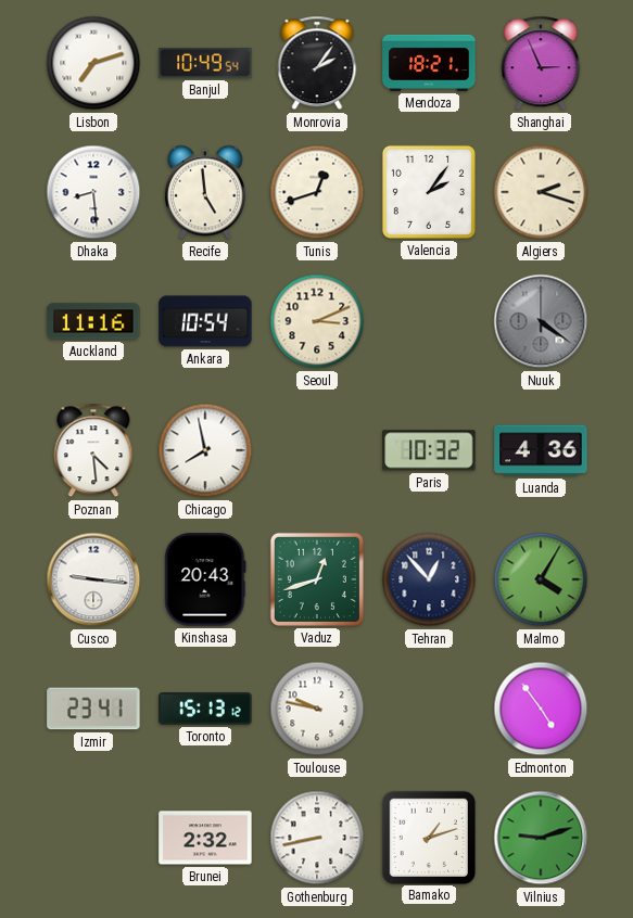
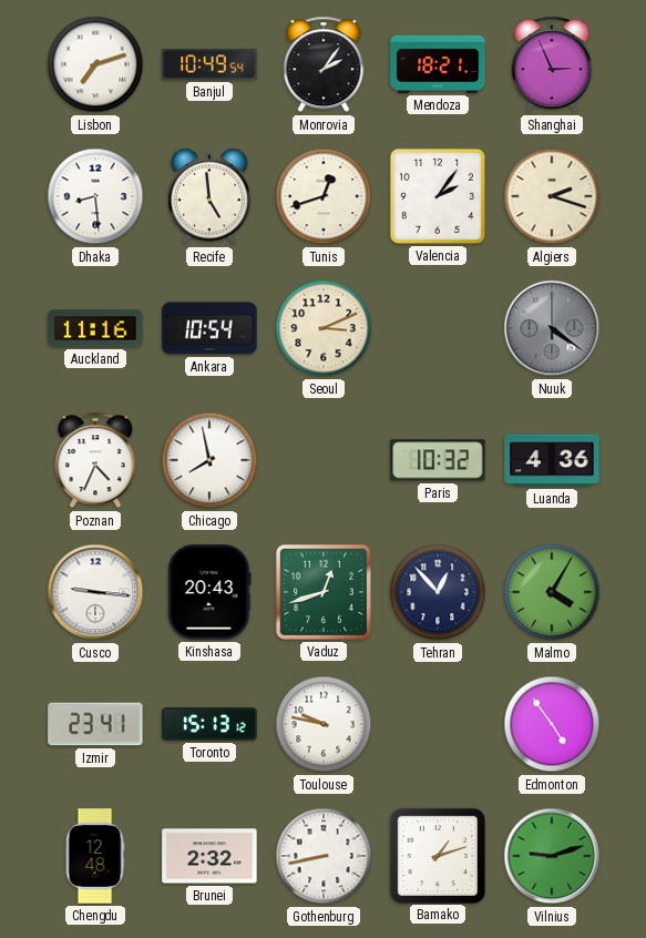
Poznan: 4:29 -> 4:34 (95, 460)
Chengdu: none -> 12:48 (95, 856)
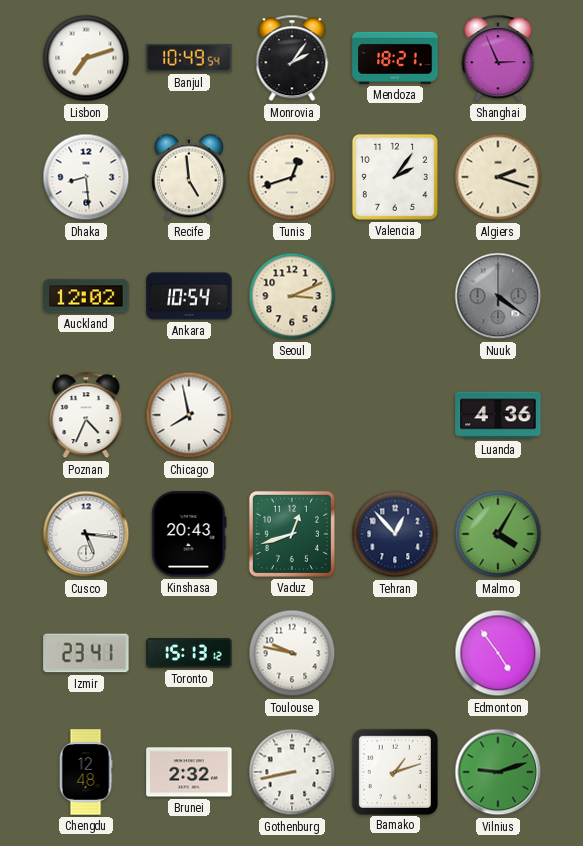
Auckland: 11:16 -> 12:02 (86, 296)
Paris: 10:32 -> none (438, 460)
Cusco: 9:16 -> 5:16 (86, 534)
